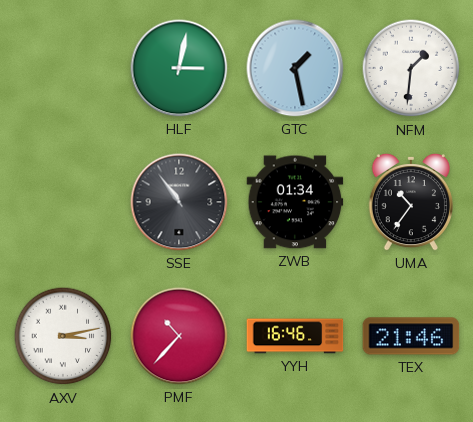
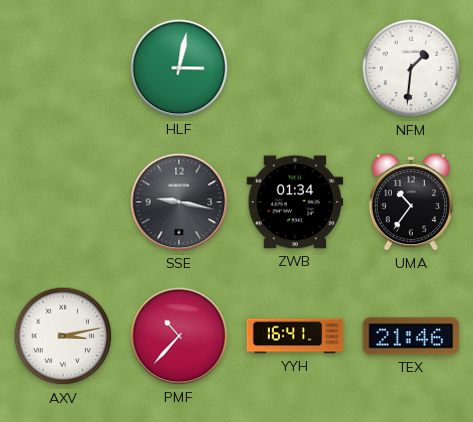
GTC: 1:28 -> none (295, 68)
SSE: 10:54 -> 9:17 (179, 202)
YYH: 16:46 -> 16:41 (295, 336)
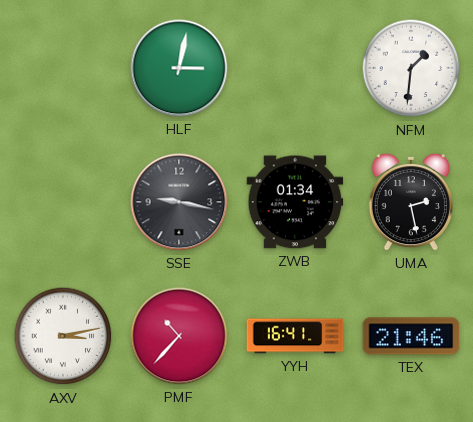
UMA: 10:36 -> 2:28 (411, 202)
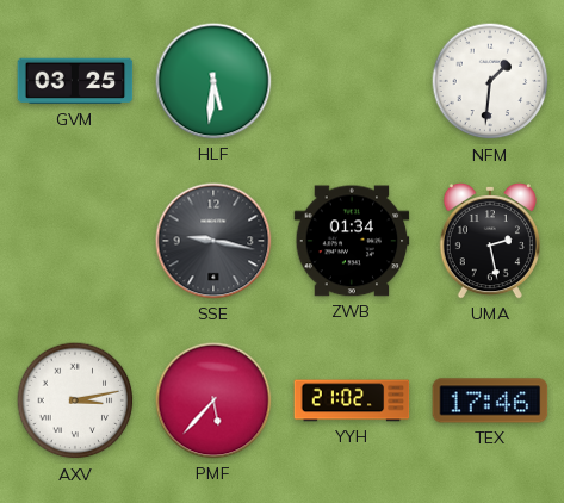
GVM: none -> 03:25 (75, 81)
HLF: 3:02 -> 5:31 (213, 81)
PMF: 10:37 -> 5:37 (213, 400)
YYH: 16:41 -> 21:02 (352, 400)
TEX: 21:46 -> 17:46 (490, 400)
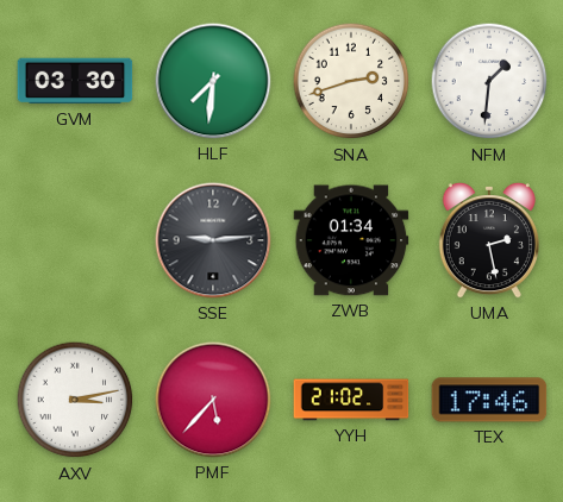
GVM: 03:25 -> 03:30 (75, 81)
HLF: 5:31 -> 7:31 (213, 81)
SNA: none -> 2:42 (351, 81)
SSE: 9:17 -> 9:14 (213, 240)
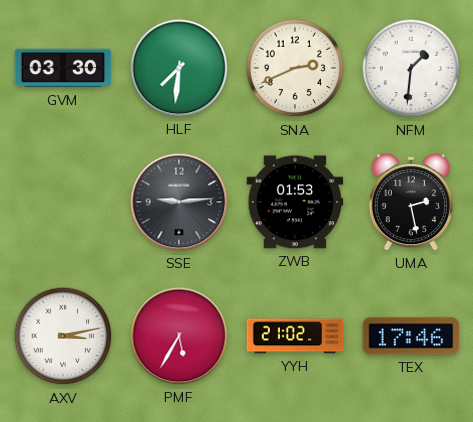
SNA: 2:42 -> 2:41 (295, 68)
ZWB: 01:34 -> 01:53 (295, 202)
PMF: 5:37 -> 5:35 (179, 336)
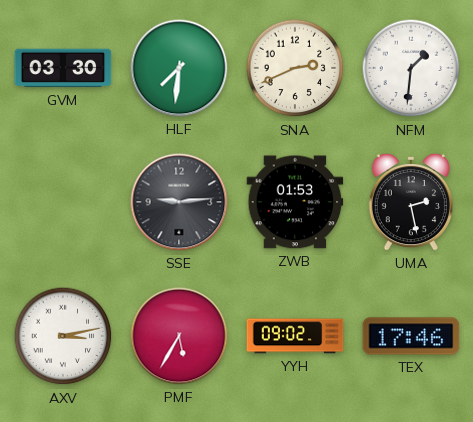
YYH: 21:02 -> 09:02 (295, 336)
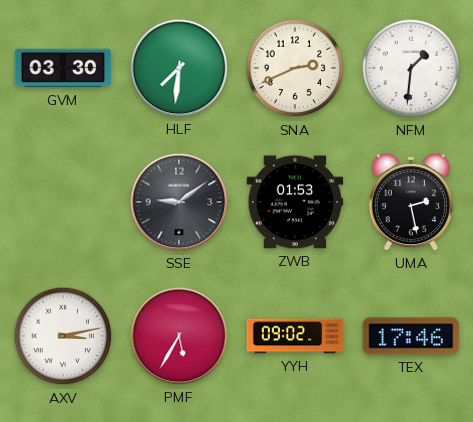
SSE: 9:14 -> 9:09 (179, 202)
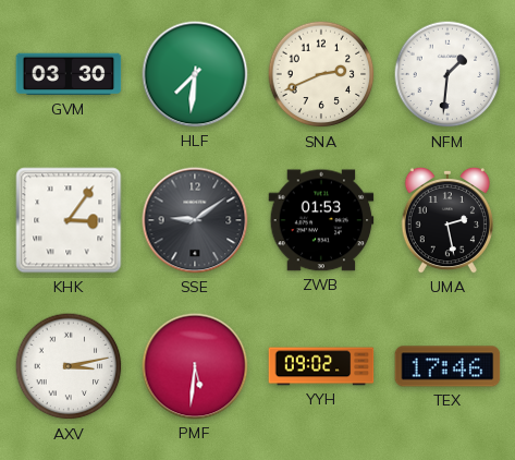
KHK: none -> 3:06 (69, 220)
PMF: 5:35 -> 5:31 (195, 366)
